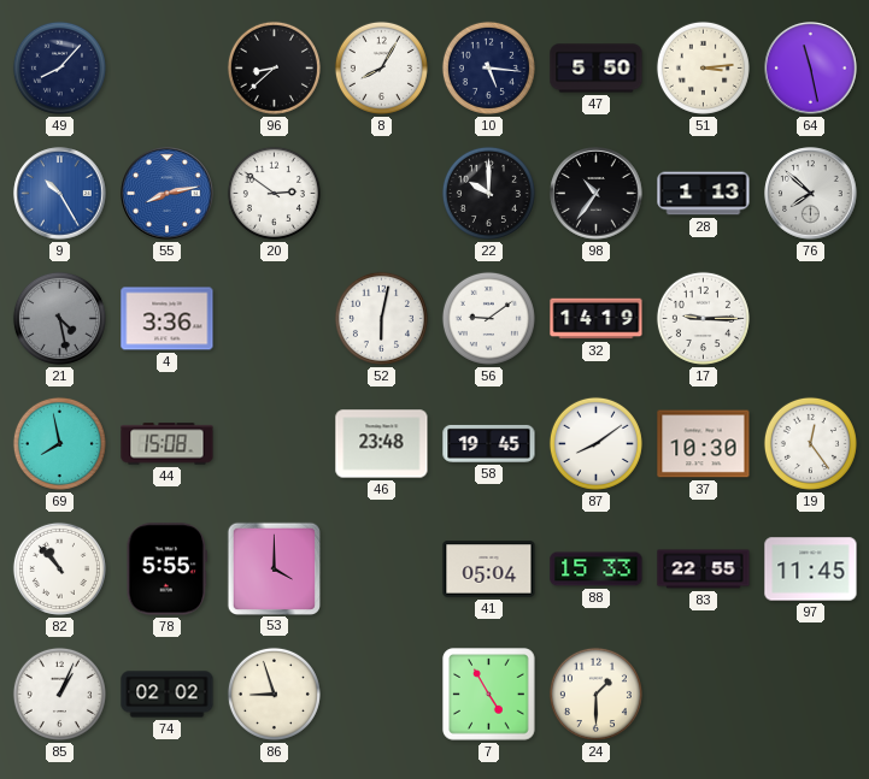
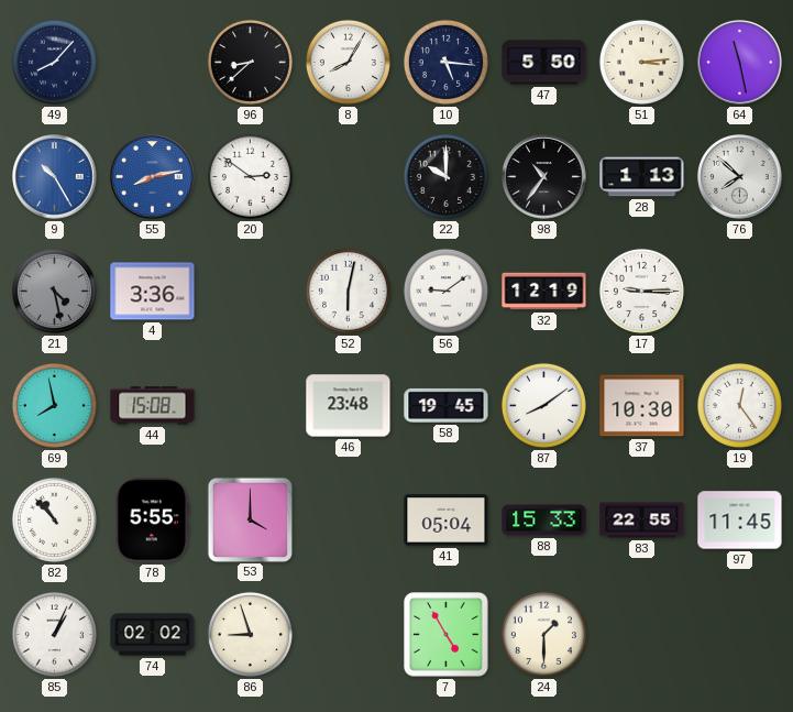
32: 14:19 -> 12:19 (544, 292)
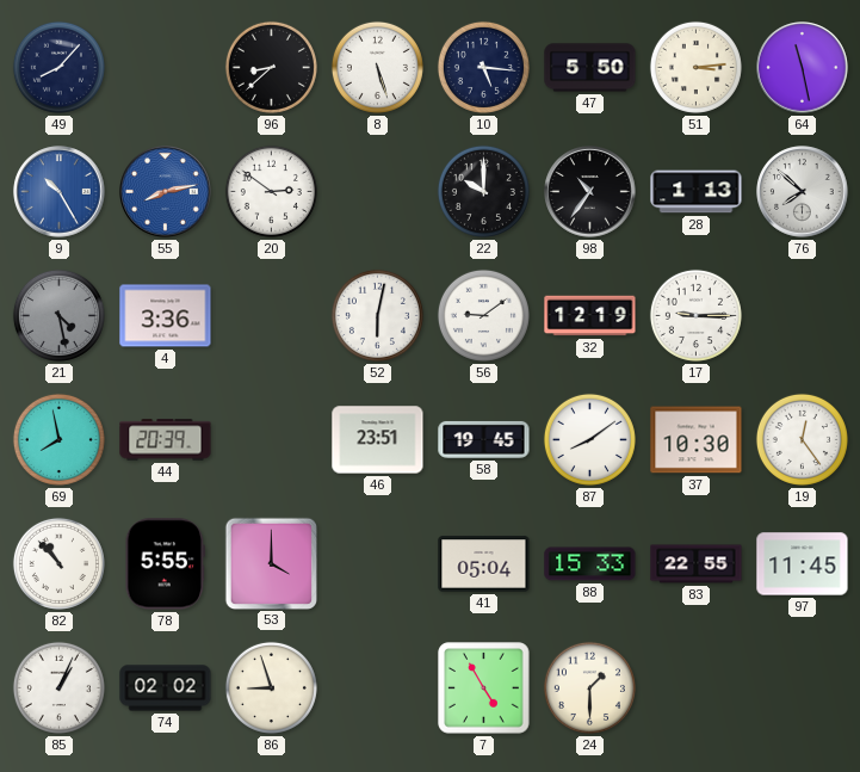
8: 8:05 -> 5:27 (377, 67)
44: 15:08 -> 20:39 (166, 440)
46: 23:48 -> 23:51 (378, 440)
